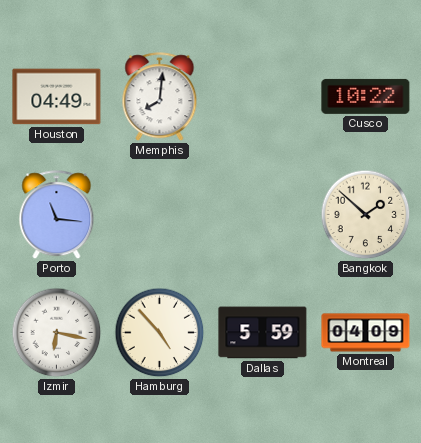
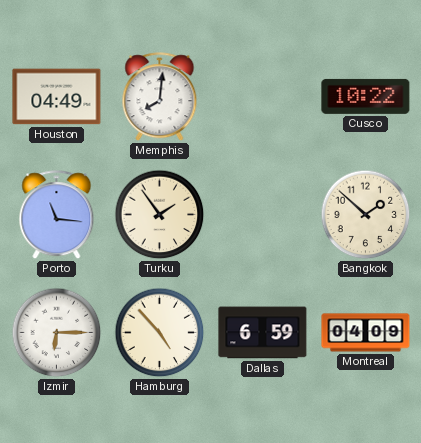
Turku: none -> 1:54 (160, 215)
Izmir: 6:17 -> 6:15 (57, 333)
Dallas: 5:59 -> 6:59 (263, 333)
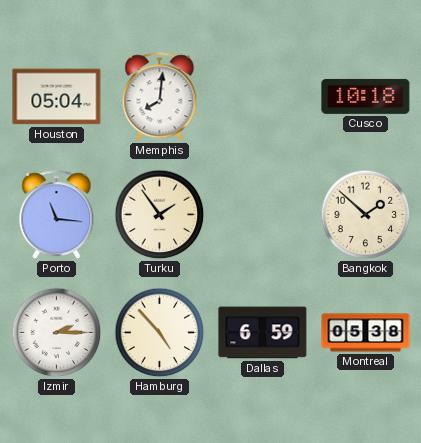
Houston: 04:49 -> 05:04 (57, 97)
Cusco: 10:22 -> 10:18 (366, 96)
Izmir: 6:15 -> 2:15 (57, 333)
Montreal: 04:09 -> 05:38 (366, 333)
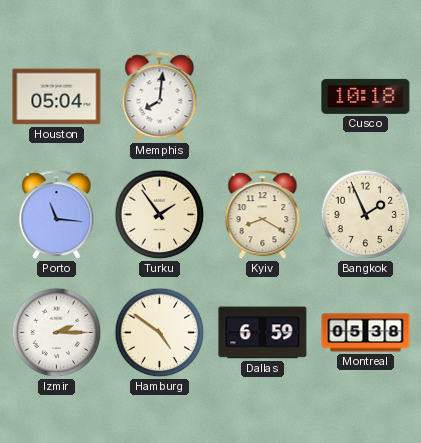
Kyiv: none -> 8:20 (263, 215)
Bangkok: 1:52 -> 1:56 (366, 215)
Hamburg: 4:53 -> 4:51 (160, 333)
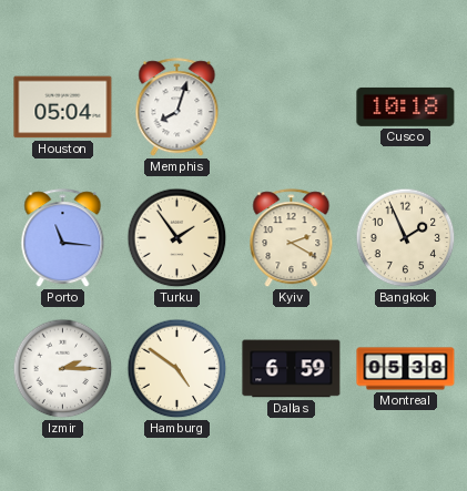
Memphis: 8:01 -> 8:03 (177, 108)
Kyiv: 8:20 -> 2:20 (292, 238)
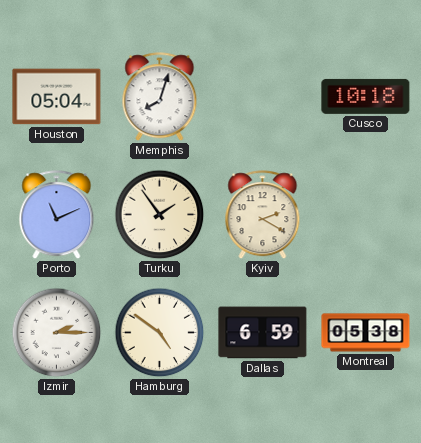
Porto: 11:16 -> 11:11 (57, 215)
Bangkok: 1:56 -> none (406, 238)
